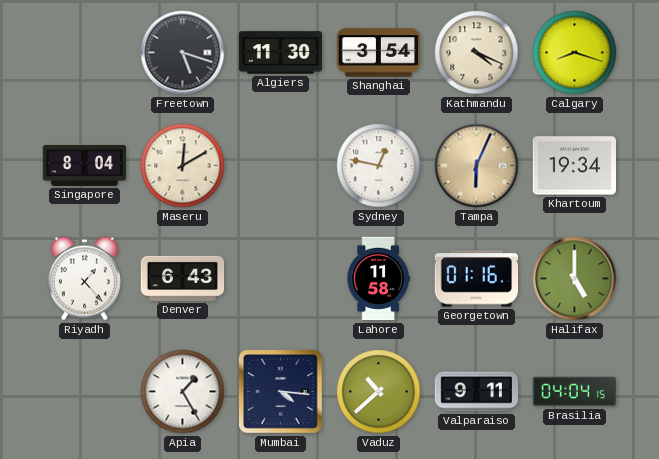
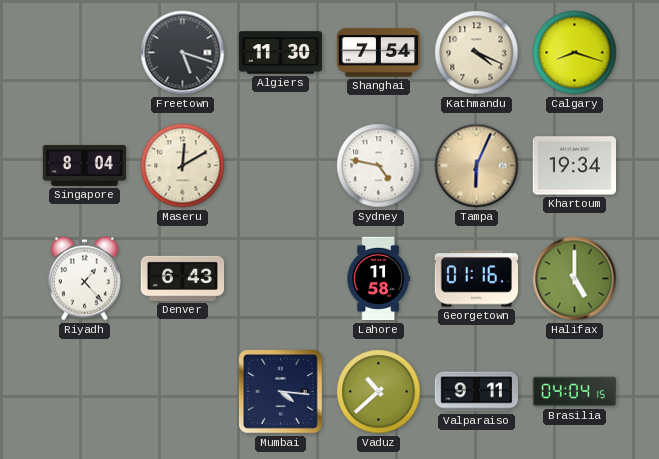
Shanghai: 3:54 -> 7:54 (379, 53)
Sydney: 12:47 -> 4:47 (379, 166)
Apia: 1:25 -> none (183, 392)
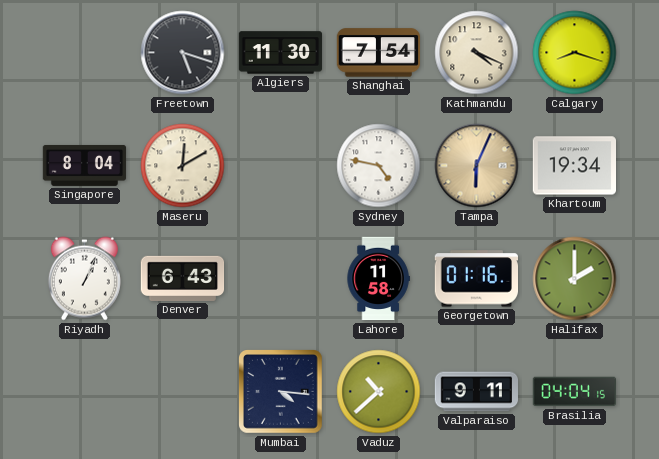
Riyadh: 1:23 -> 1:04 (84, 279)
Halifax: 5:00 -> 2:00 (575, 279)
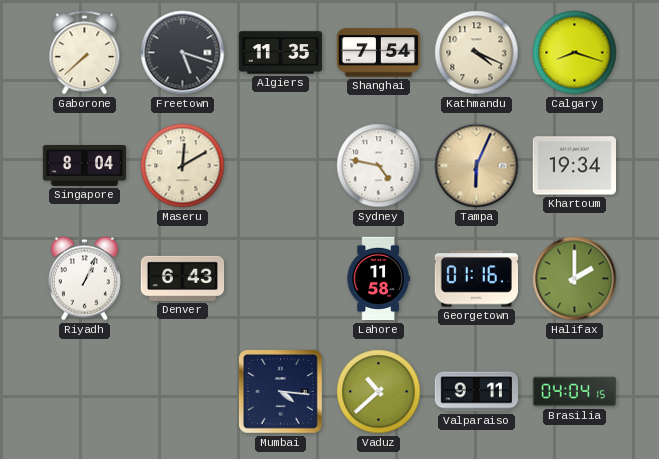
Gaborone: none -> 7:38 (85, 53)
Algiers: 11:30 -> 11:35 (281, 53)
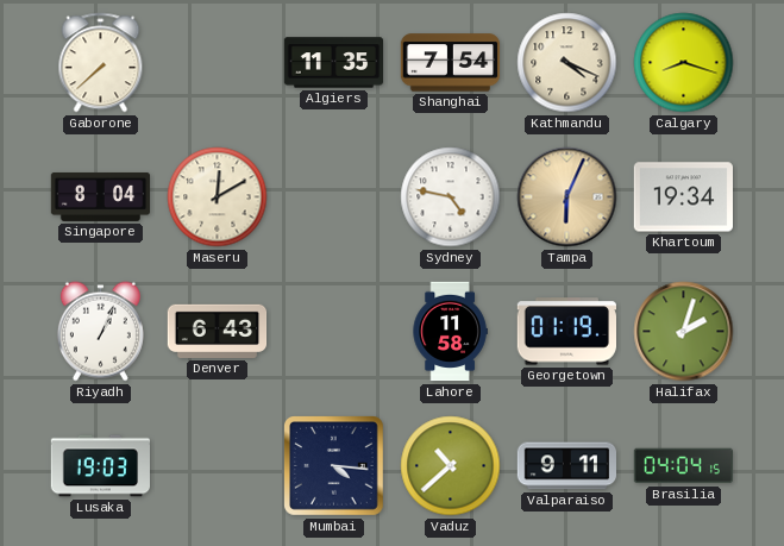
Freetown: 5:18 -> none (183, 53)
Georgetown: 01:16 -> 01:19 (566, 332)
Halifax: 2:00 -> 2:03 (684, 332)
Lusaka: none -> 19:03 (100, 466)
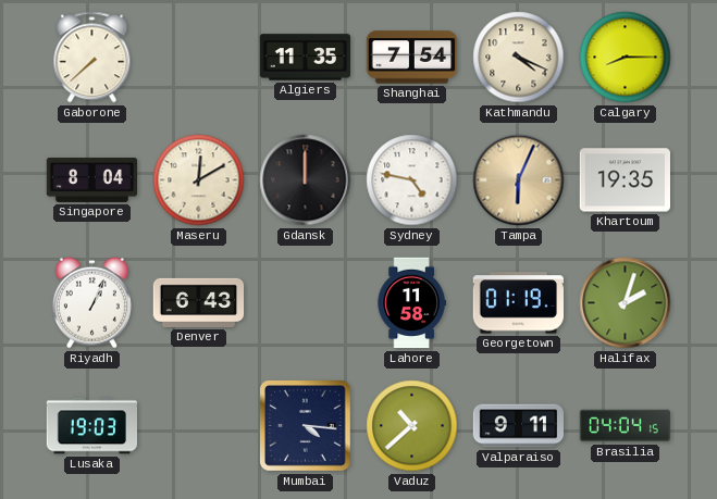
Calgary: 8:18 -> 8:15 (626, 58)
Gdansk: none -> 12:00 (306, 180)
Khartoum: 19:34 -> 19:35 (625, 180)
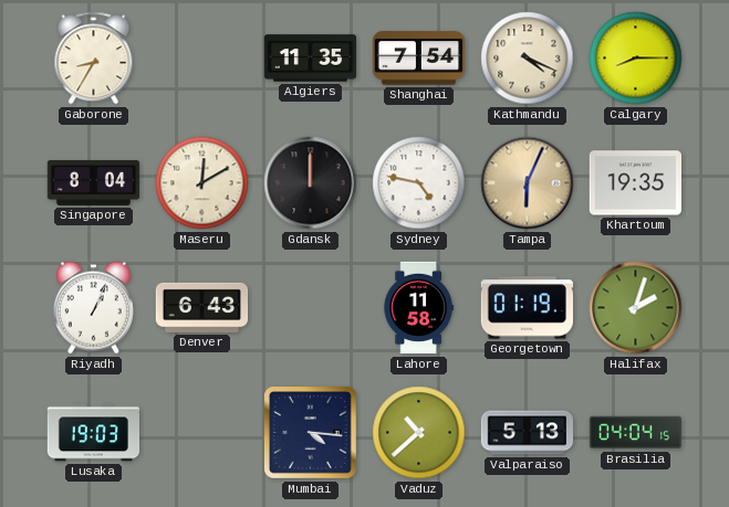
Gaborone: 7:38 -> 8:35 (94, 59)
Valparaiso: 9:11 -> 5:13 (528, 433)
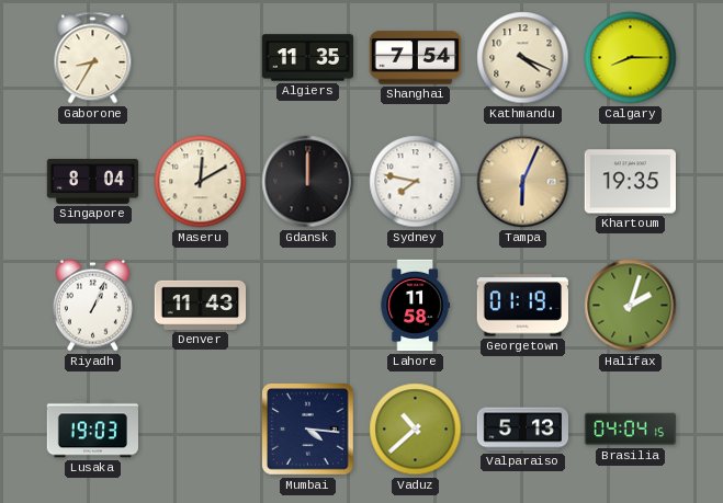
Sydney: 4:47 -> 7:47 (416, 182)
Denver: 6:43 -> 11:43 (201, 305)
